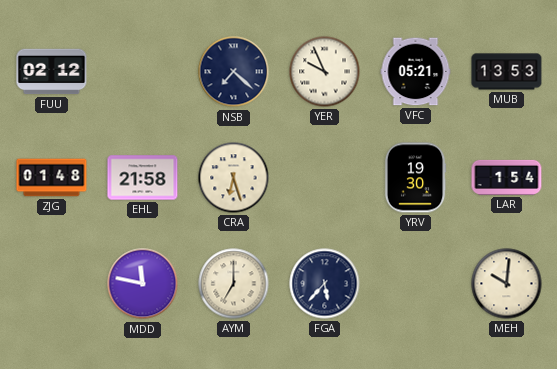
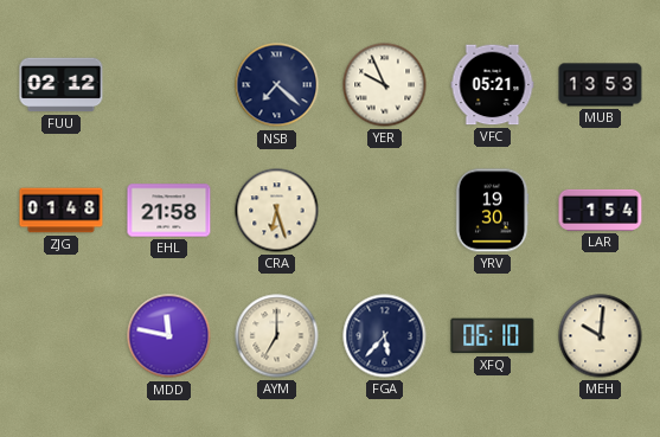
XFQ: none -> 06:10 (493, 336)
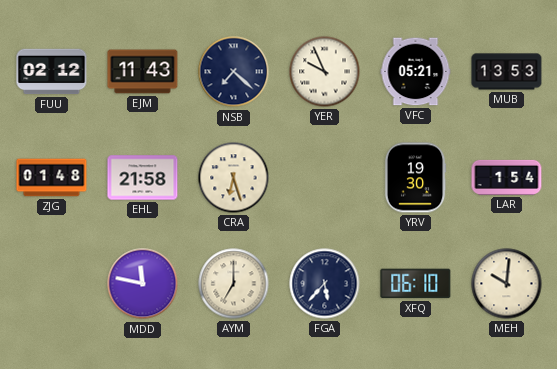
EJM: none -> 11:43 (143, 72)
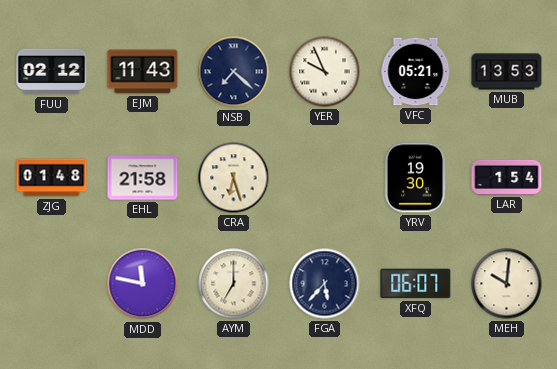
XFQ: 06:10 -> 06:07 (416, 284)
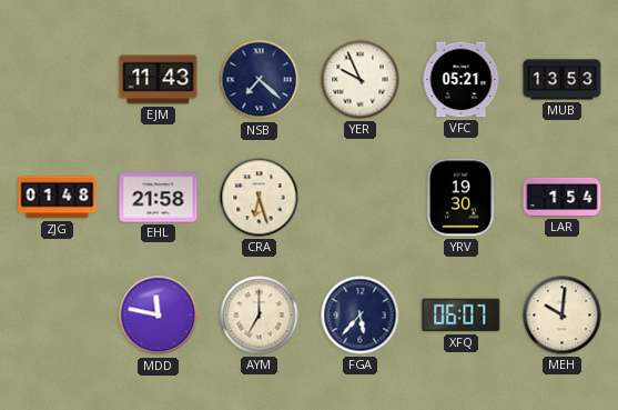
FUU: 02:12 -> none (52, 72)
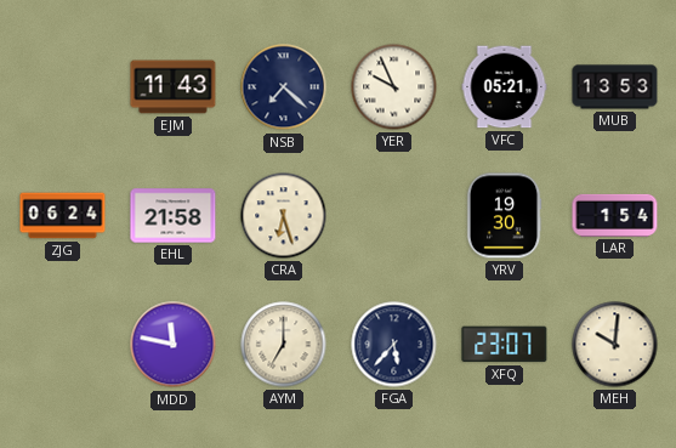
ZJG: 01:48 -> 06:24 (63, 216)
XFQ: 06:07 -> 23:07 (505, 345)
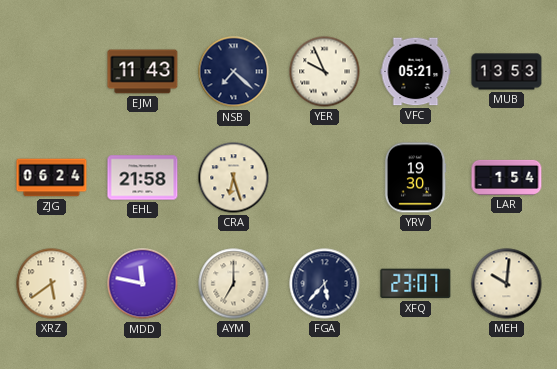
XRZ: none -> 5:39 (52, 284)
